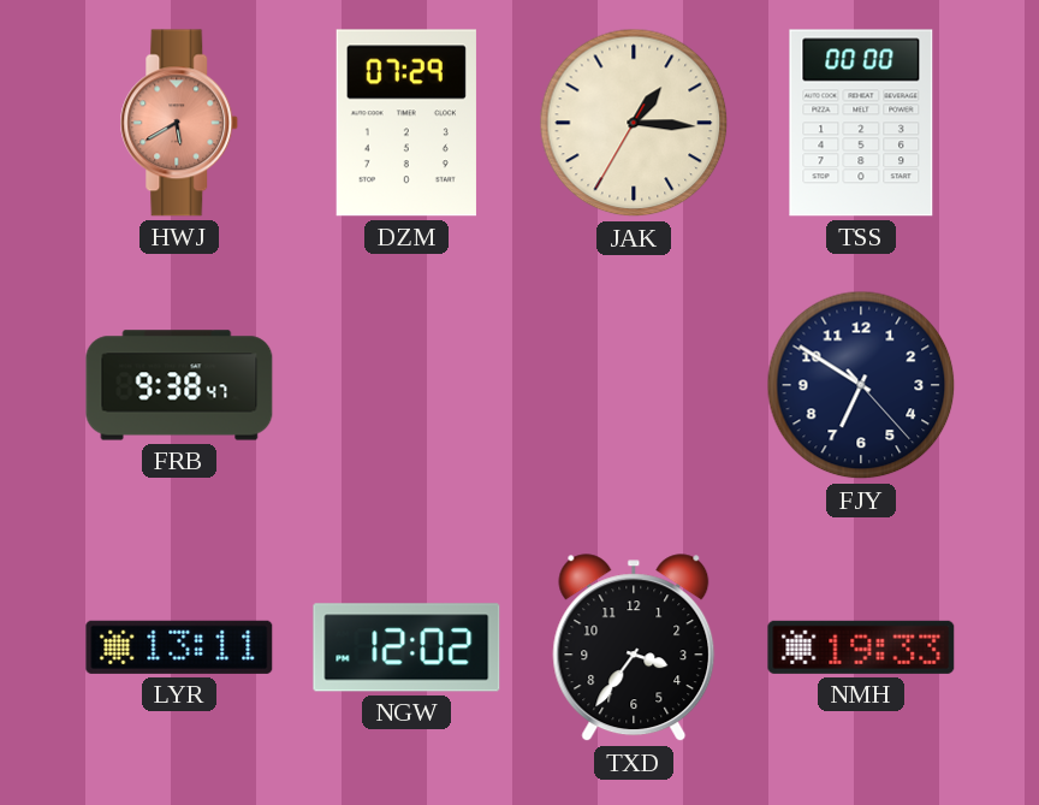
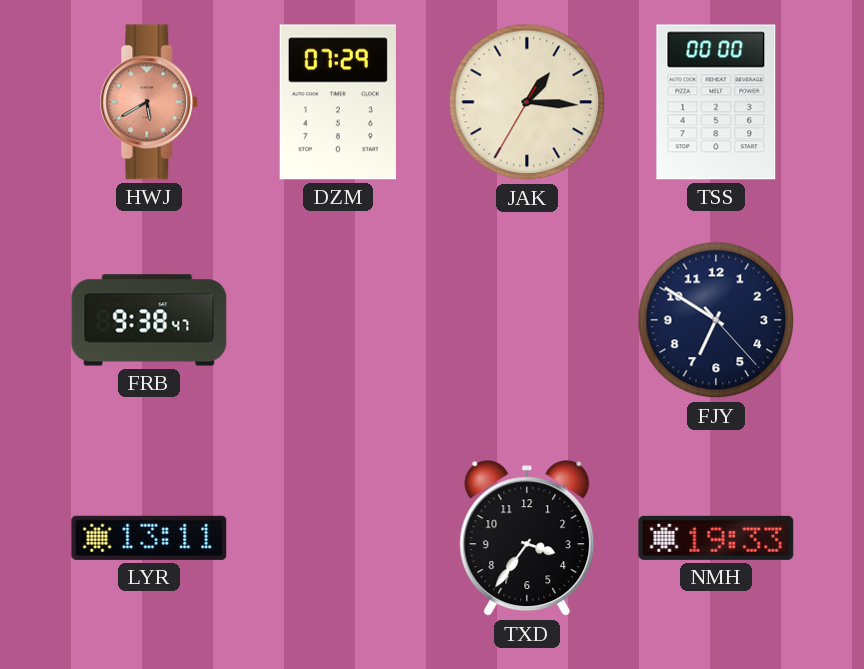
NGW: 12:02 -> none (406, 647)
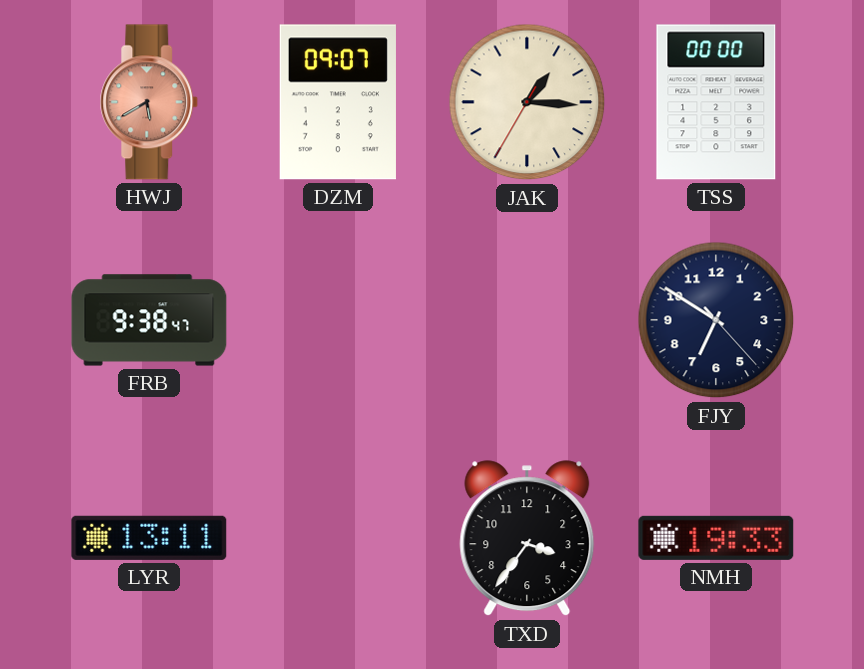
DZM: 07:29 -> 09:07 (338, 102)
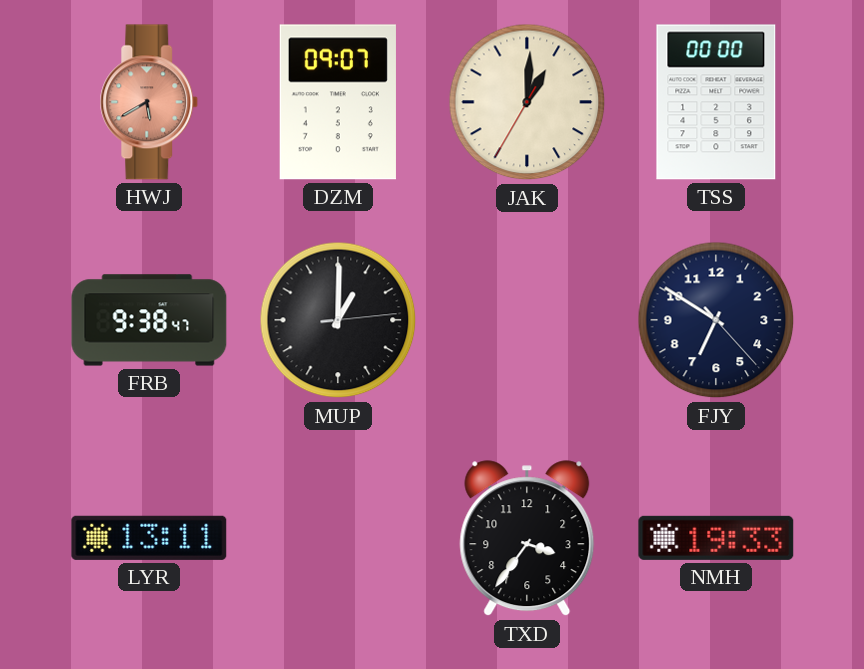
JAK: 1:15 -> 1:00 (527, 102)
MUP: none -> 1:00 (338, 320)
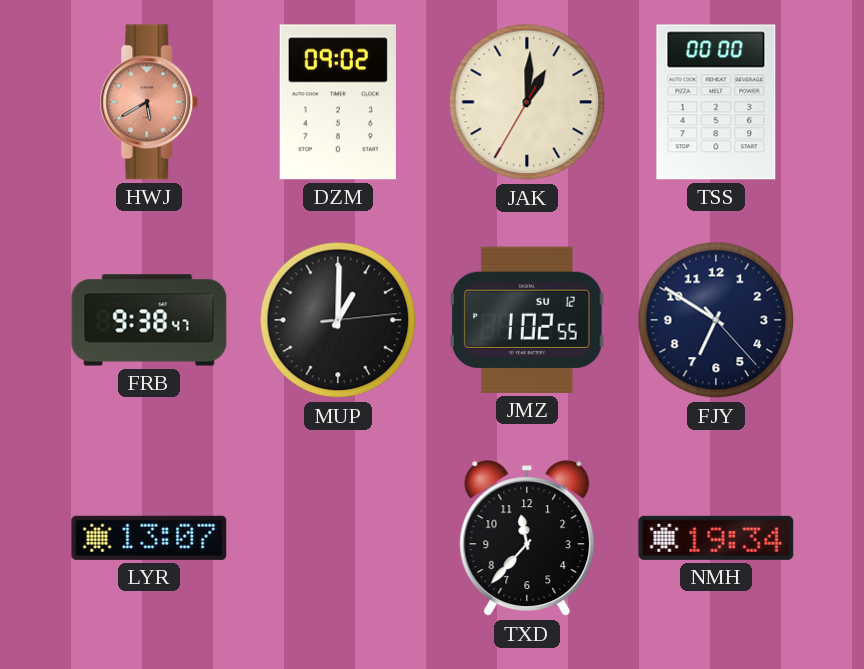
DZM: 09:07 -> 09:02 (338, 102)
JMZ: none -> 1:02 (527, 320)
LYR: 13:11 -> 13:07 (149, 538)
TXD: 3:36 -> 11:37 (527, 539)
NMH: 19:33 -> 19:34 (716, 538)
